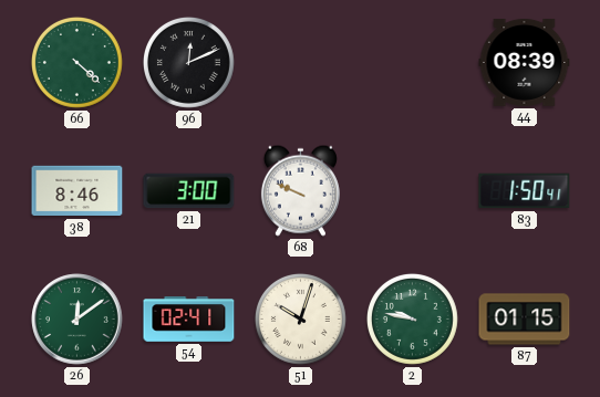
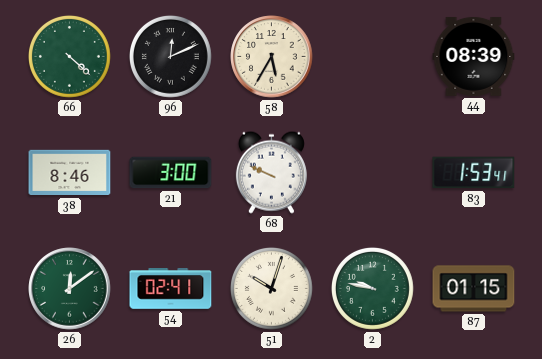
58: none -> 5:35 (272, 57)
83: 1:50 -> 1:53 (474, 173)
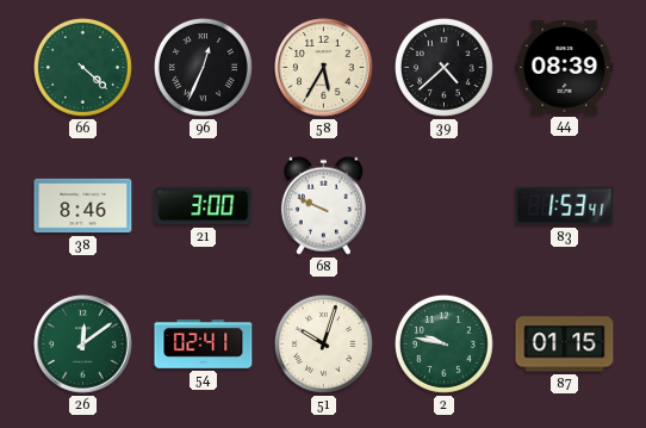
96: 12:11 -> 12:34 (203, 67)
39: none -> 4:38 (443, 67)
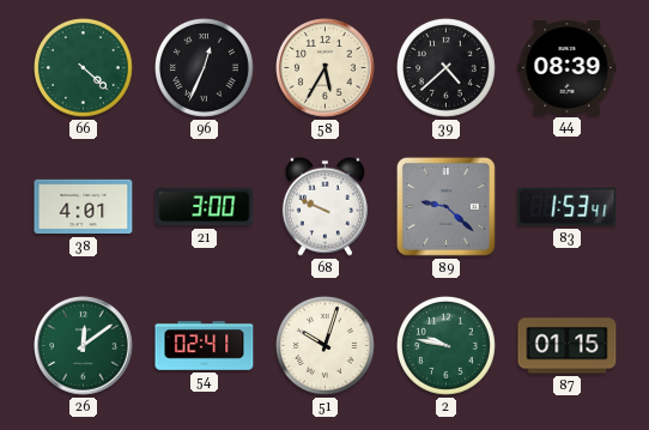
38: 8:46 -> 4:01 (84, 207)
89: none -> 9:22 (445, 206)
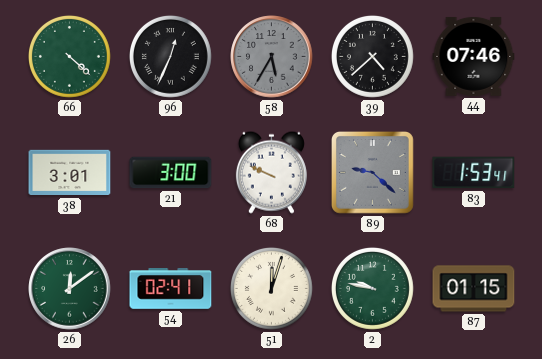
58 dial: cream -> grey (272, 57)
44: 08:39 -> 07:46 (474, 56)
38: 4:01 -> 3:01 (70, 173)
51: 10:03 -> 12:03 (271, 288)
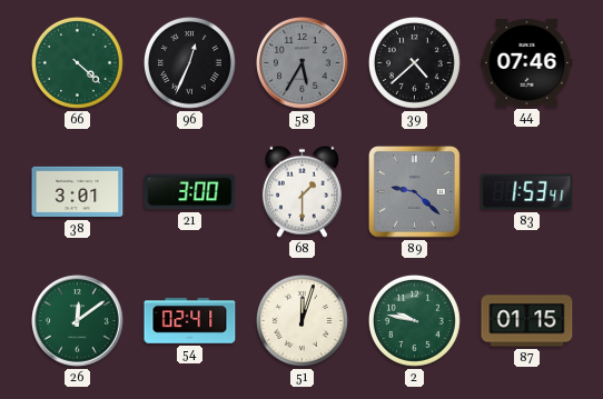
68: 9:49 -> 1:30 (301, 191)
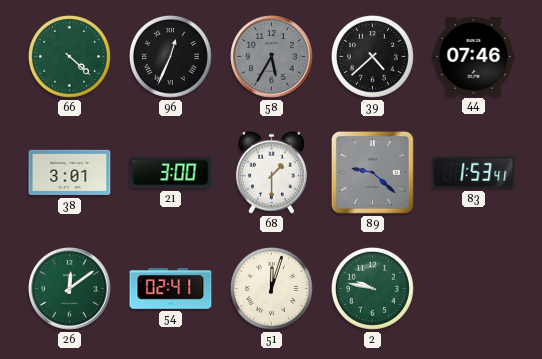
87: 01:15 -> none (527, 321)
